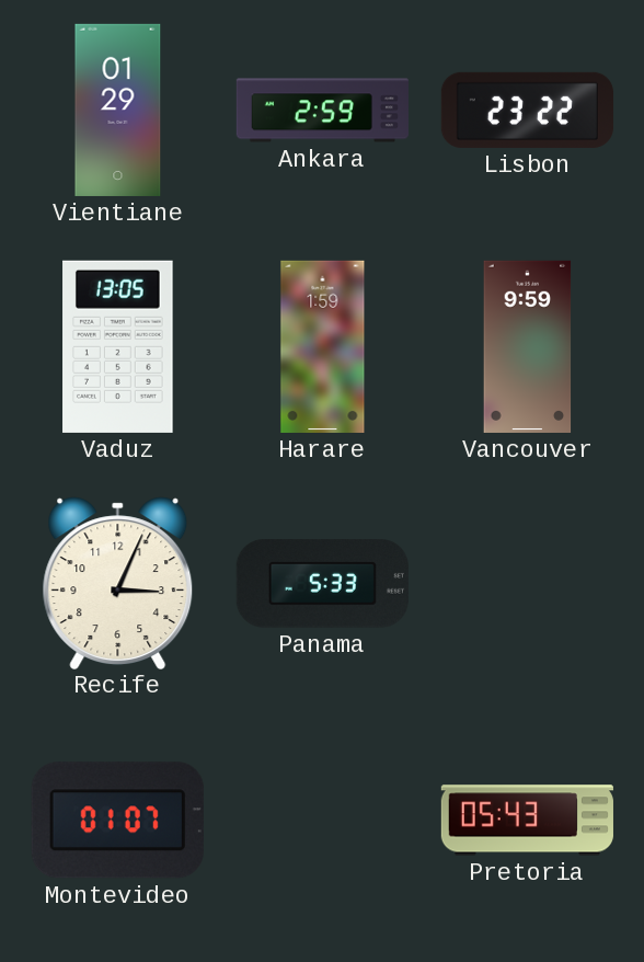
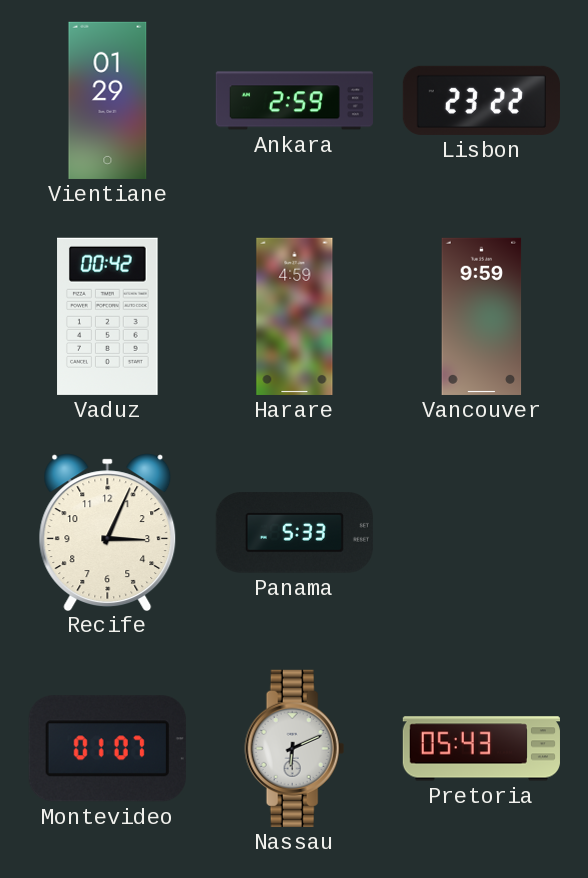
Vaduz: 13:05 -> 00:42 (108, 316)
Harare: 1:59 -> 4:59 (295, 316)
Nassau: none -> 6:11 (295, 748)
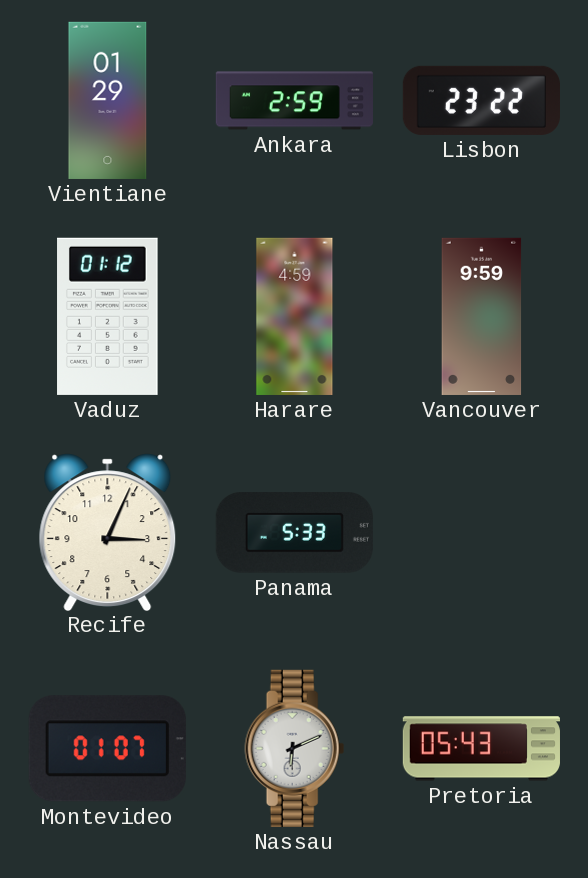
Vaduz: 00:42 -> 01:12 (108, 316)
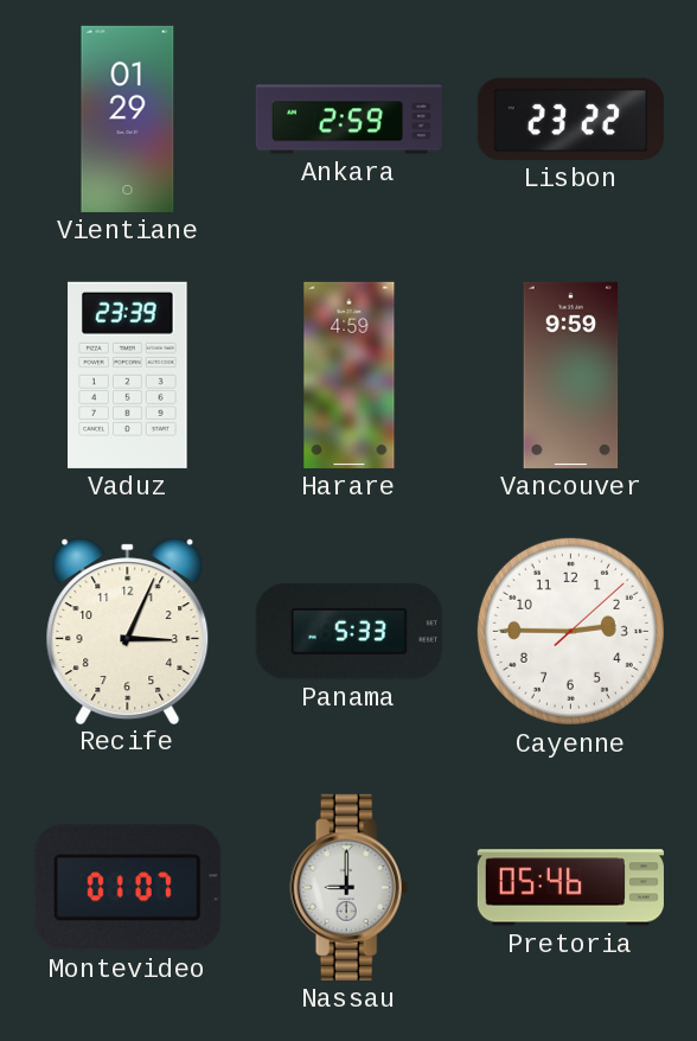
Vaduz: 01:12 -> 23:39 (128, 375)
Cayenne: none -> 2:45 (570, 631)
Nassau: 6:11 -> 9:00 (350, 887)
Pretoria: 05:43 -> 05:46 (570, 888)
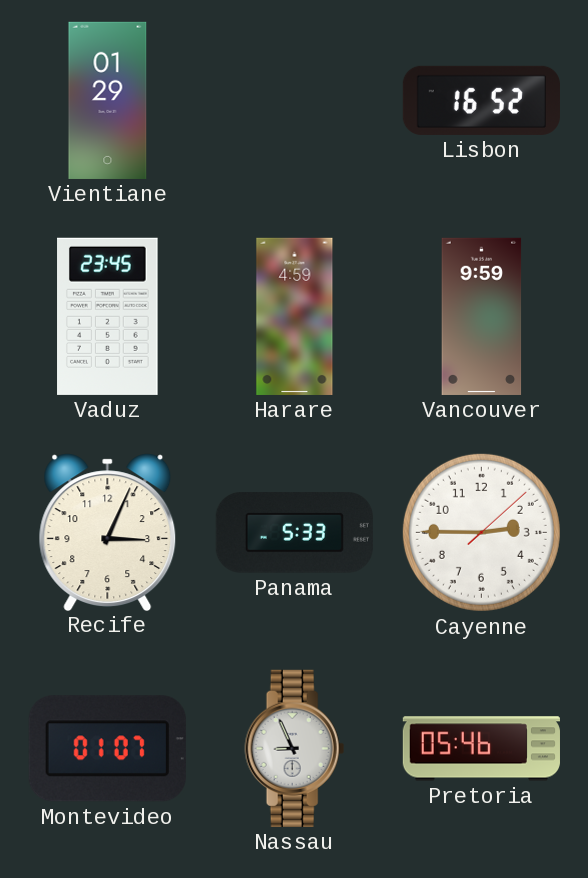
Ankara: 2:59 -> none (348, 120)
Lisbon: 23:22 -> 16:52 (481, 100)
Vaduz: 23:39 -> 23:45 (108, 316)
Nassau: 9:00 -> 8:56 (295, 748)
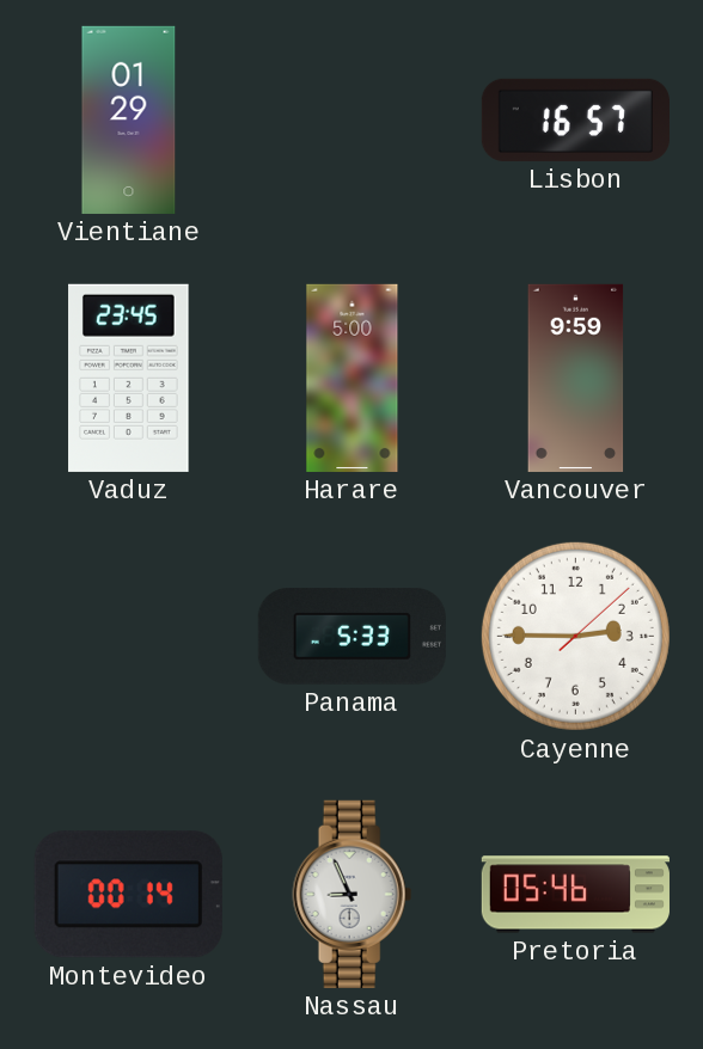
Lisbon: 16:52 -> 16:57 (575, 119)
Harare: 4:59 -> 5:00 (353, 378)
Recife: 3:04 -> none (108, 532)
Montevideo: 01:07 -> 00:14 (128, 895)
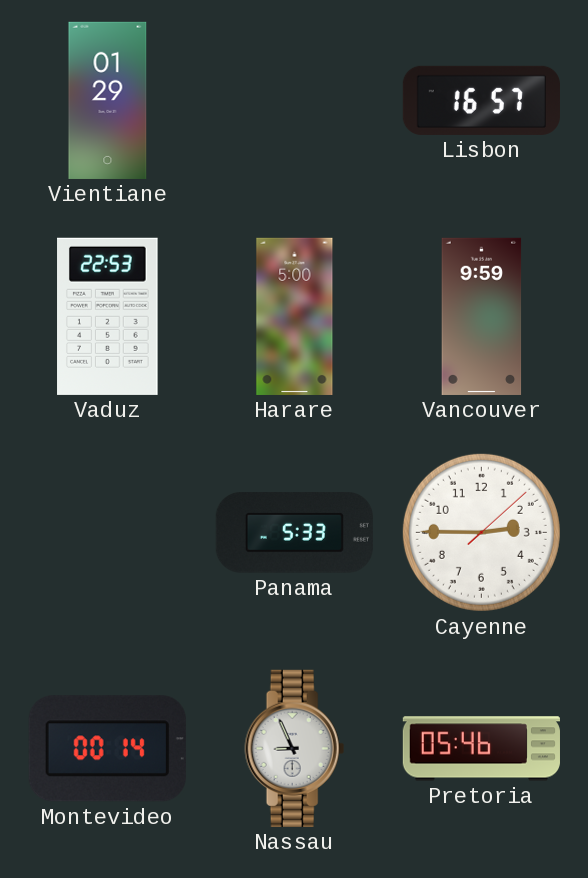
Vaduz: 23:45 -> 22:53 (108, 316)
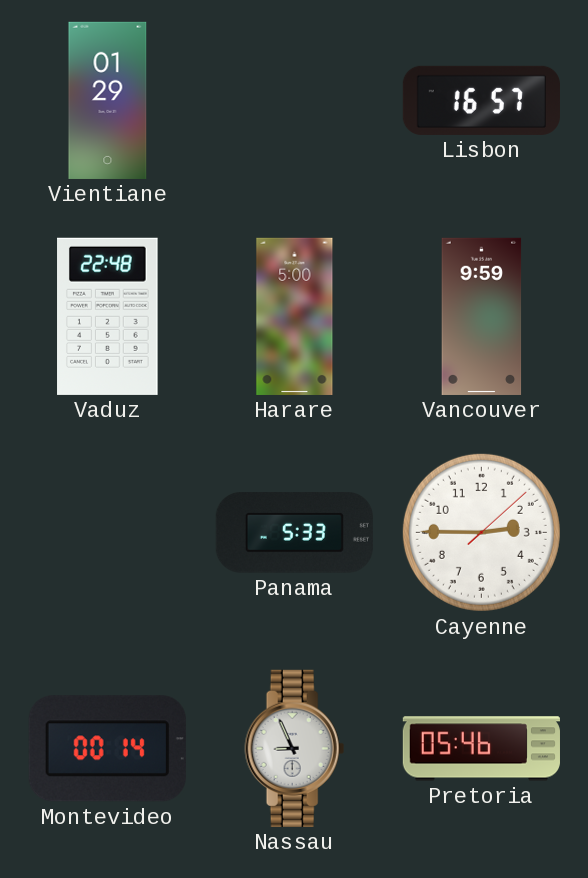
Vaduz: 22:53 -> 22:48 (108, 316)
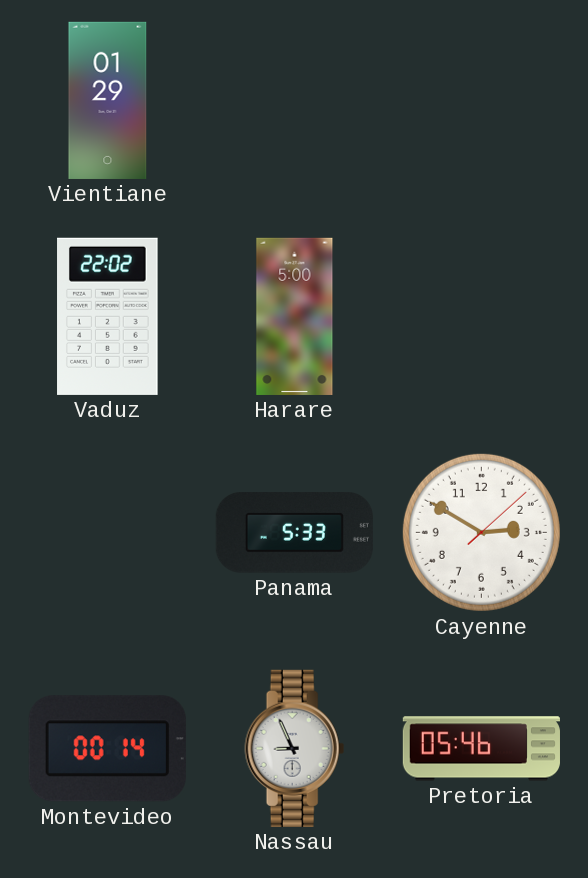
Lisbon: 16:57 -> none (481, 100)
Vaduz: 22:48 -> 22:02 (108, 316)
Vancouver: 9:59 -> none (482, 316)
Cayenne: 2:45 -> 2:50 (481, 532)
